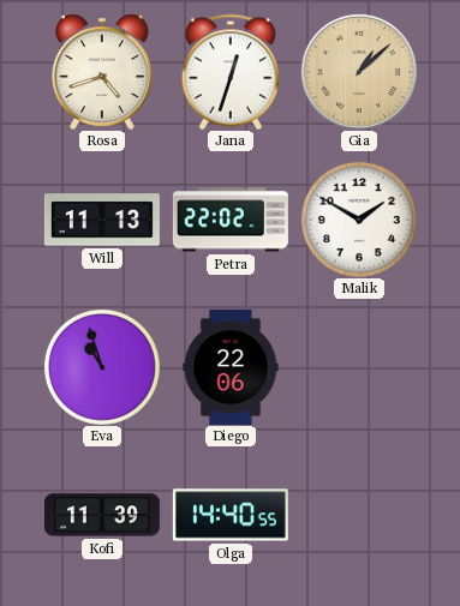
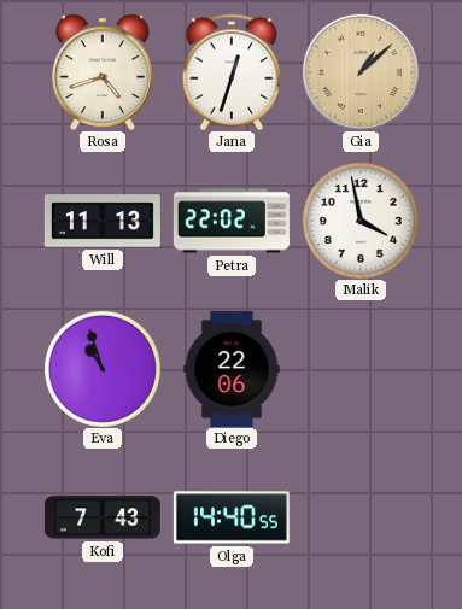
Malik: 1:50 -> 3:58 (361, 221)
Kofi: 11:39 -> 7:43 (103, 517)
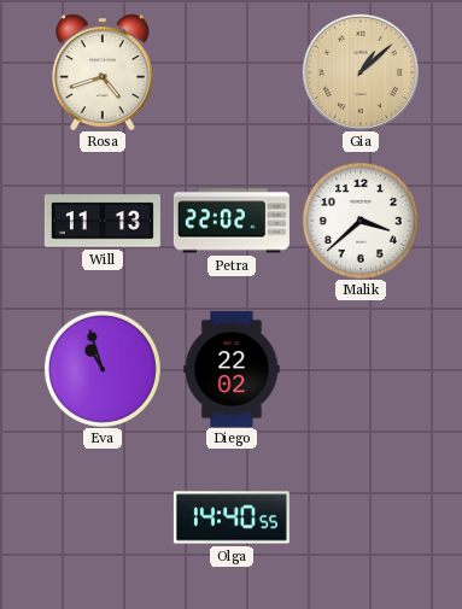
Jana: 12:33 -> none (232, 72)
Malik: 3:58 -> 3:38 (361, 221)
Diego: 22:06 -> 22:02 (232, 369)
Kofi: 7:43 -> none (103, 517)
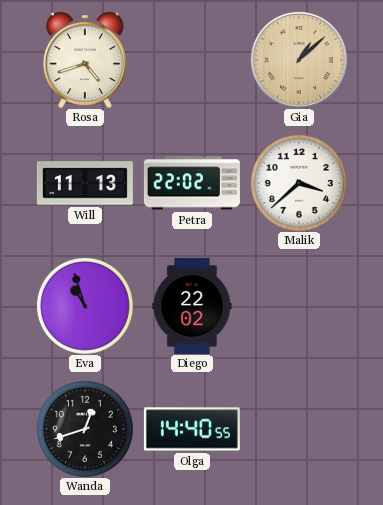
Wanda: none -> 12:42 (85, 429)
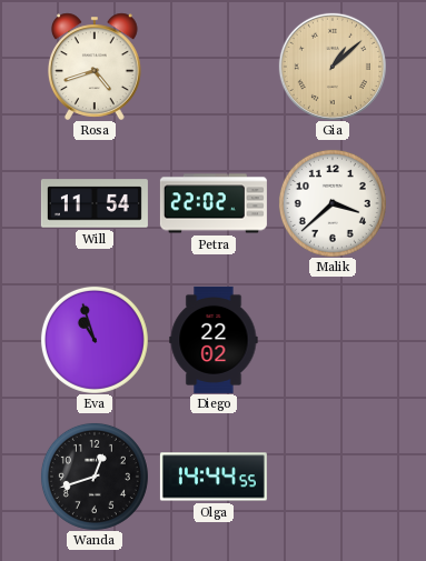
Will: 11:13 -> 11:54 (95, 203)
Olga: 14:40 -> 14:44 (214, 477)
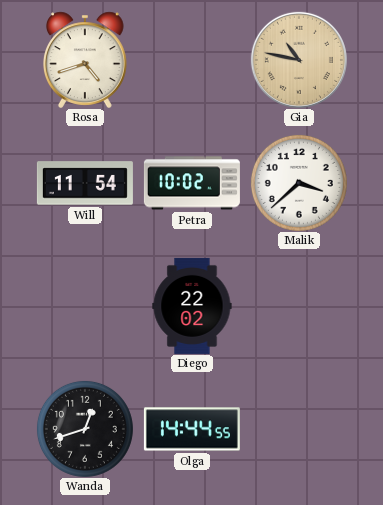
Gia: 1:08 -> 10:47 (299, 60)
Petra: 22:02 -> 10:02 (192, 183)
Eva: 10:57 -> none (95, 340)
